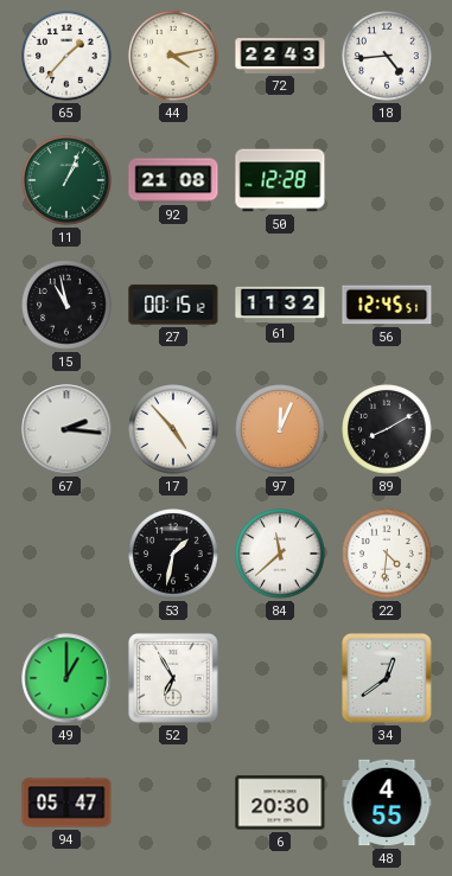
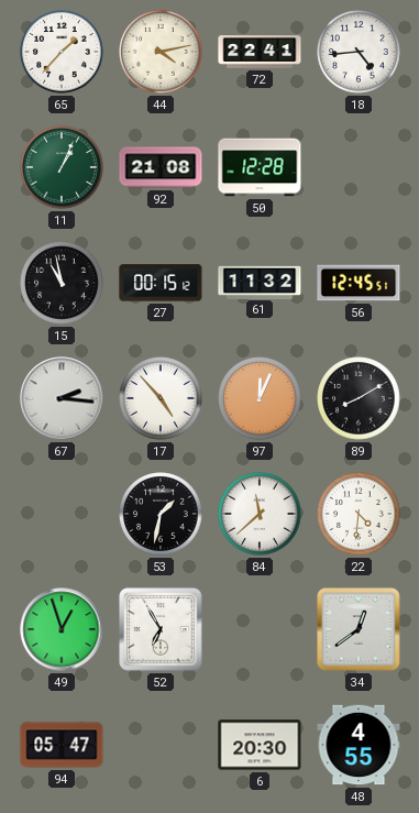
72: 22:43 -> 22:41 (260, 52)
49: 1:00 -> 12:57 (62, 629)
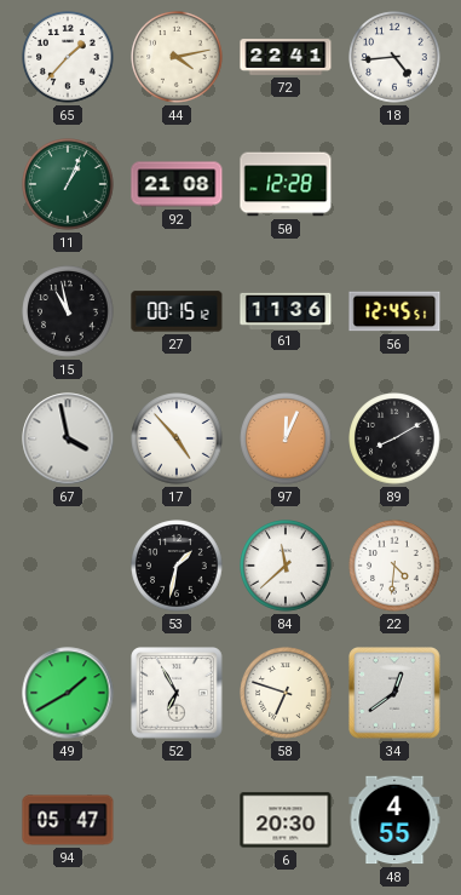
61: 11:32 -> 11:36 (286, 310)
67: 2:16 -> 3:58 (68, 438)
49: 12:57 -> 1:40 (68, 693)
58: none -> 6:48 (286, 693)
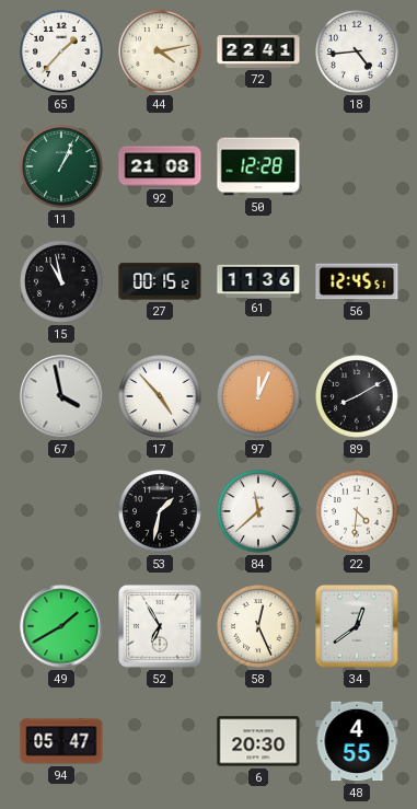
58: 6:48 -> 12:26 (258, 626)
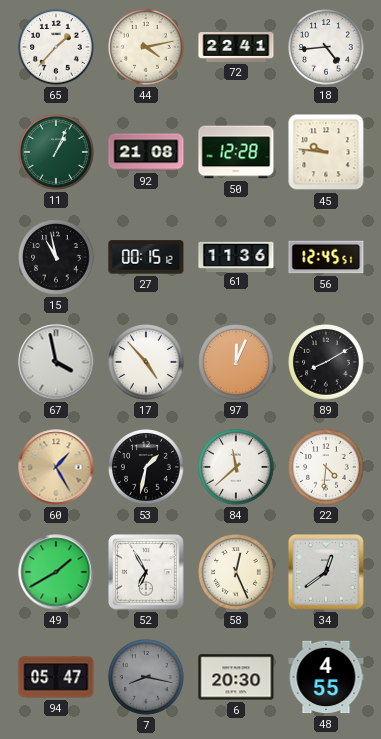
45: none -> 9:46 (326, 152)
60: none -> 1:25 (56, 467)
7: none -> 8:17 (146, 677)
